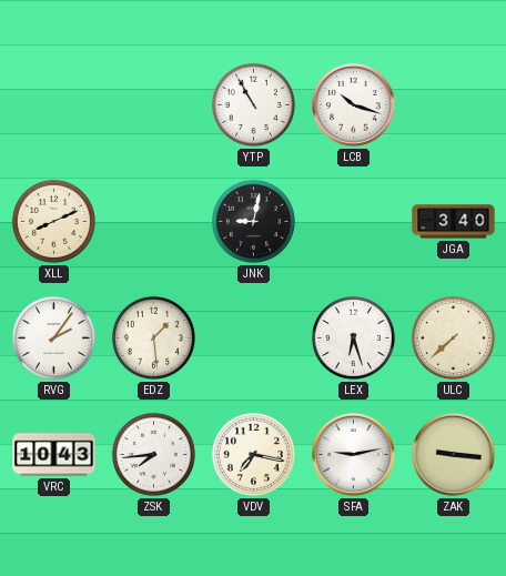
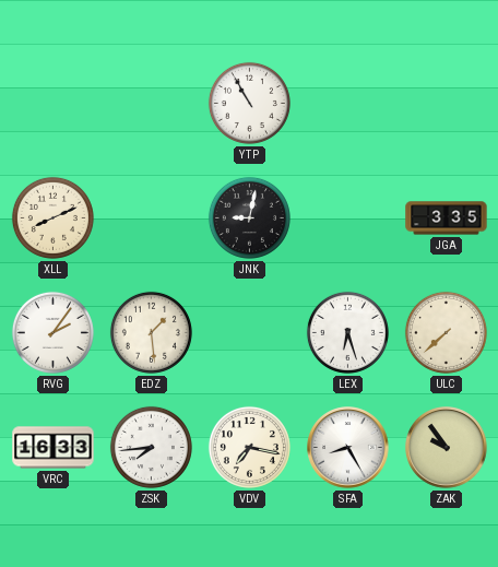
LCB: 10:18 -> none (354, 105)
JGA: 3:40 -> 3:35 (447, 218)
VRC: 10:43 -> 16:33 (54, 448)
SFA: 9:13 -> 8:25 (348, 448)
ZAK: 9:16 -> 9:54 (447, 448)
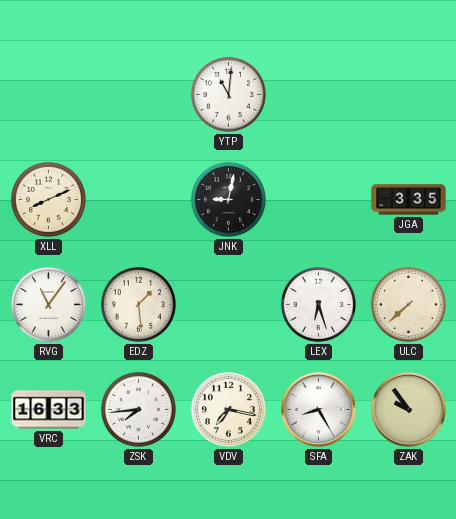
YTP: 10:55 -> 11:01 (228, 94)
RVG: 2:06 -> 11:06 (48, 304)
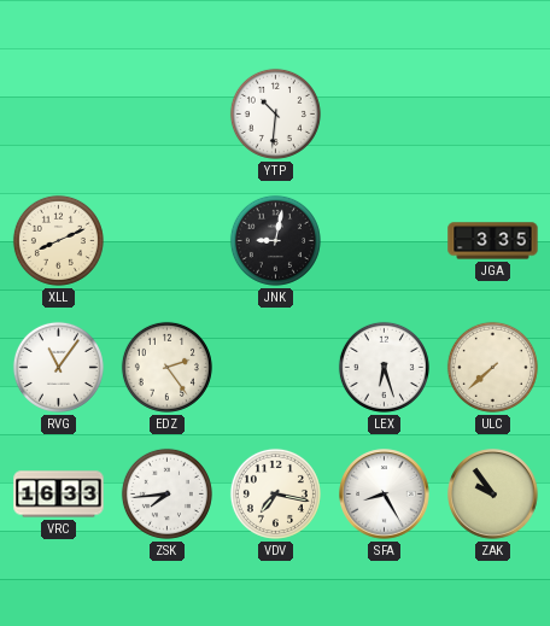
YTP: 11:01 -> 10:31 (275, 113)
EDZ: 1:29 -> 2:24 (166, 367)
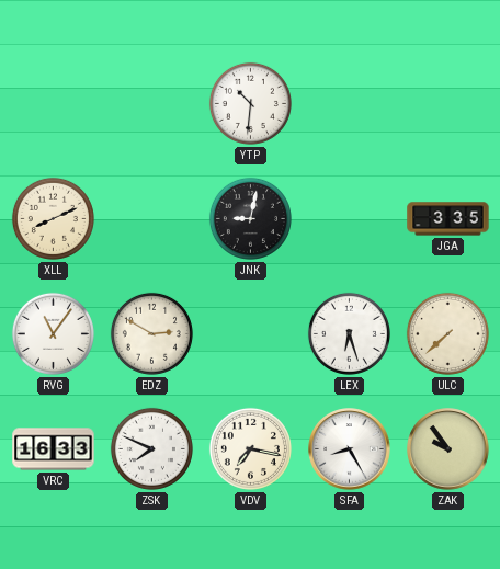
EDZ: 2:24 -> 2:50 (151, 333)
ZSK: 7:44 -> 7:49 (151, 448)
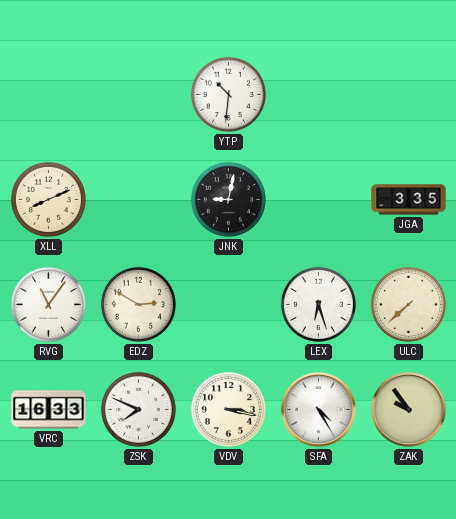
VDV: 7:17 -> 3:17 (228, 409)
SFA: 8:25 -> 4:25 (319, 410)
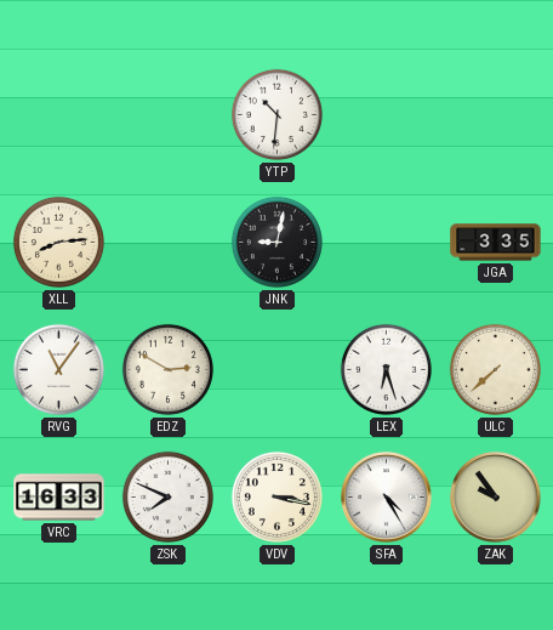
XLL: 8:11 -> 8:14 (58, 242)
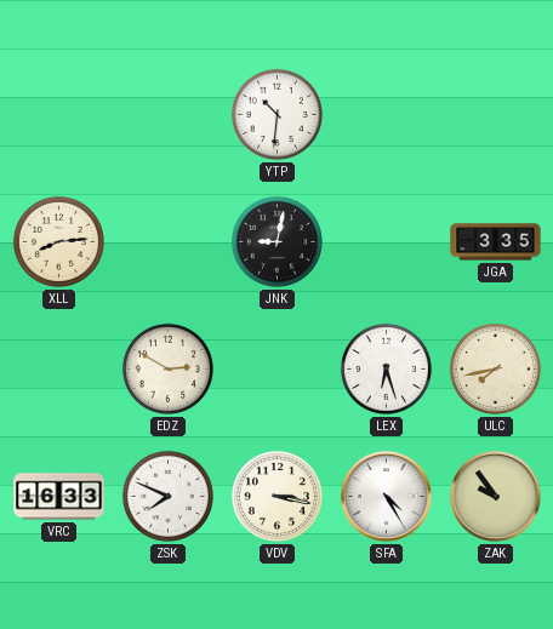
RVG: 11:06 -> none (58, 369)
ULC: 7:38 -> 7:43 (495, 368)
